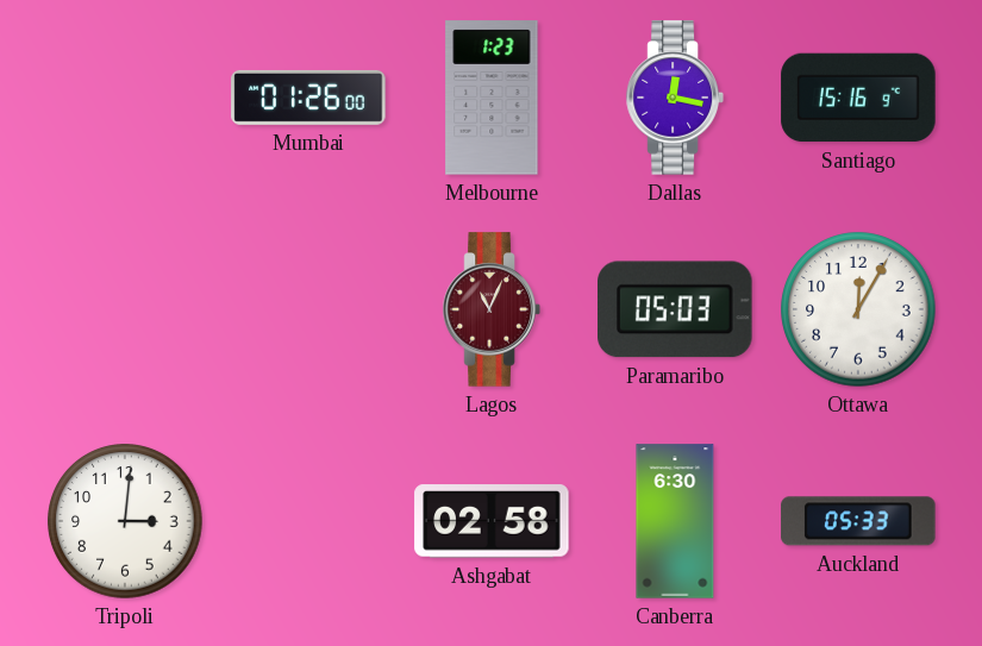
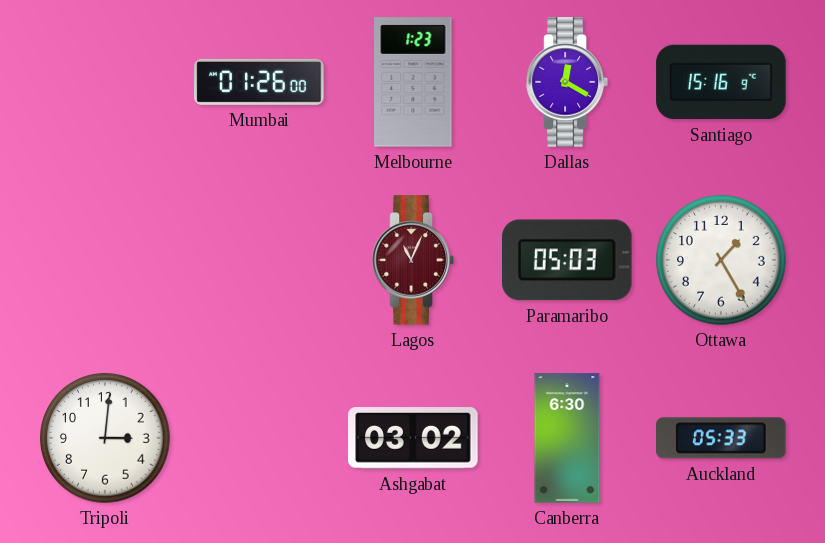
Dallas: 12:17 -> 12:20 (567, 82)
Ottawa: 12:05 -> 1:25 (721, 260)
Ashgabat: 02:58 -> 03:02 (413, 438)
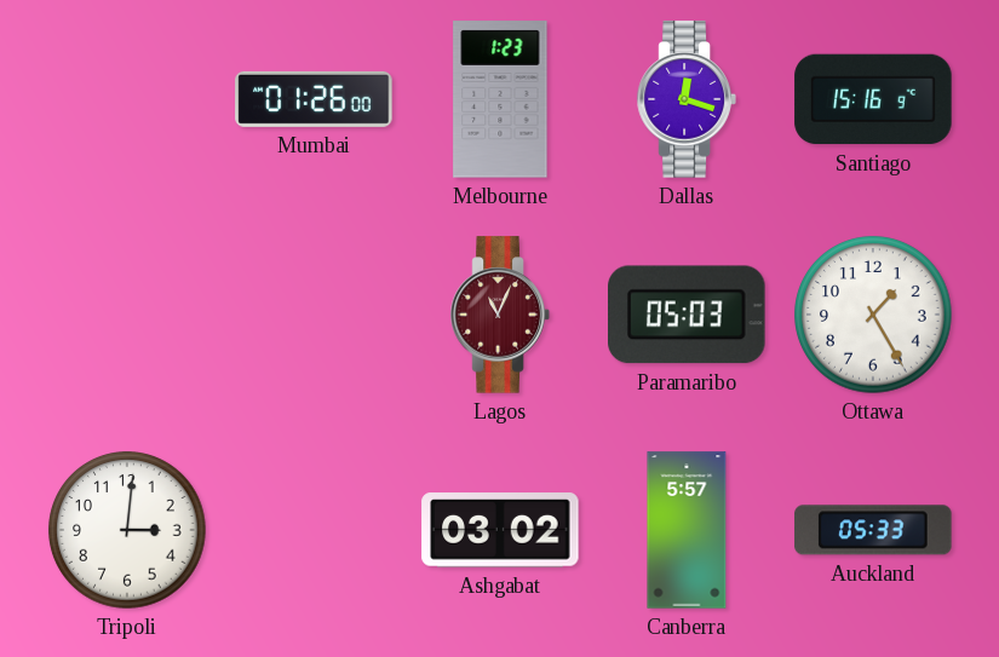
Dallas: 12:20 -> 12:18 (687, 99)
Canberra: 6:30 -> 5:57 (687, 530)
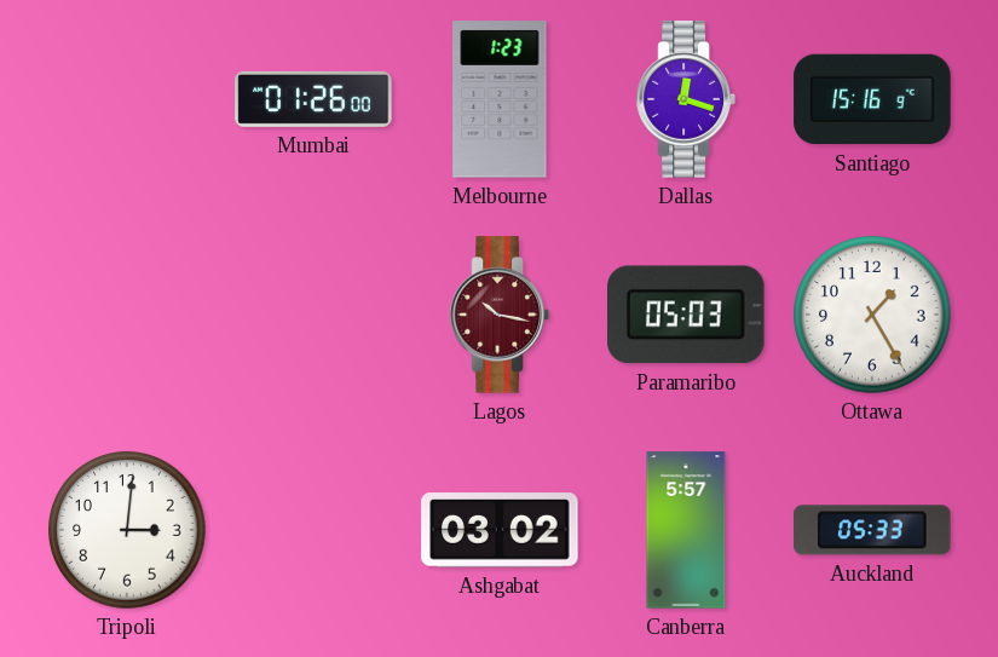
Lagos: 11:04 -> 10:17 (500, 315)
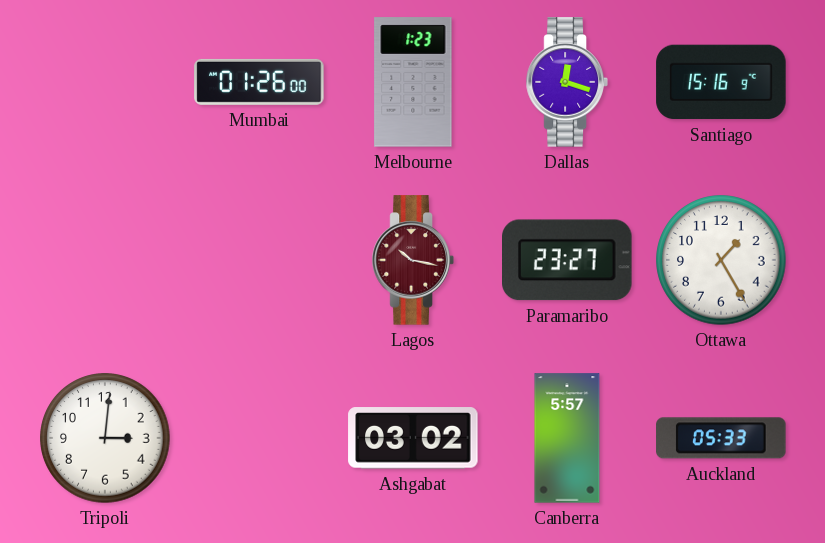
Paramaribo: 05:03 -> 23:27 (568, 260)
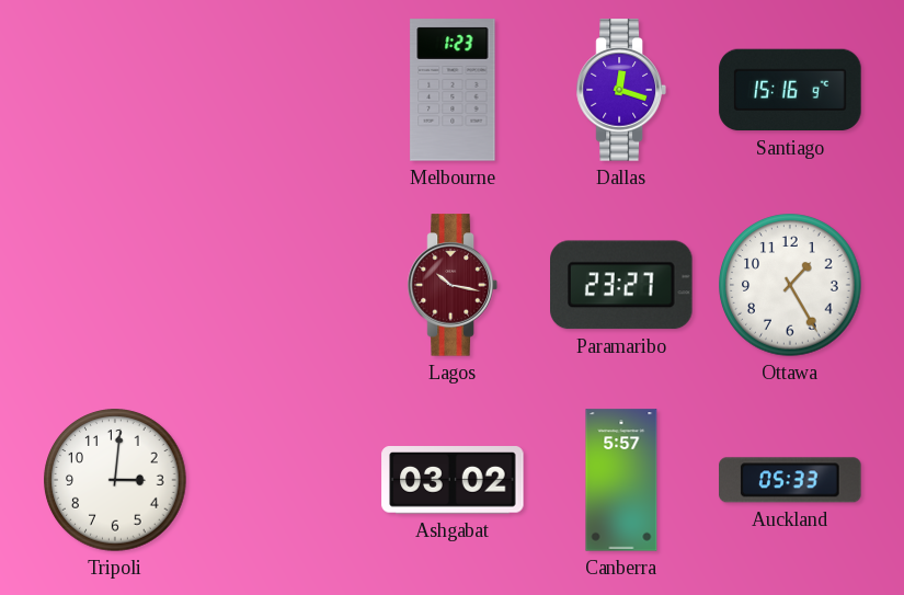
Mumbai: 01:26 -> none (259, 82)
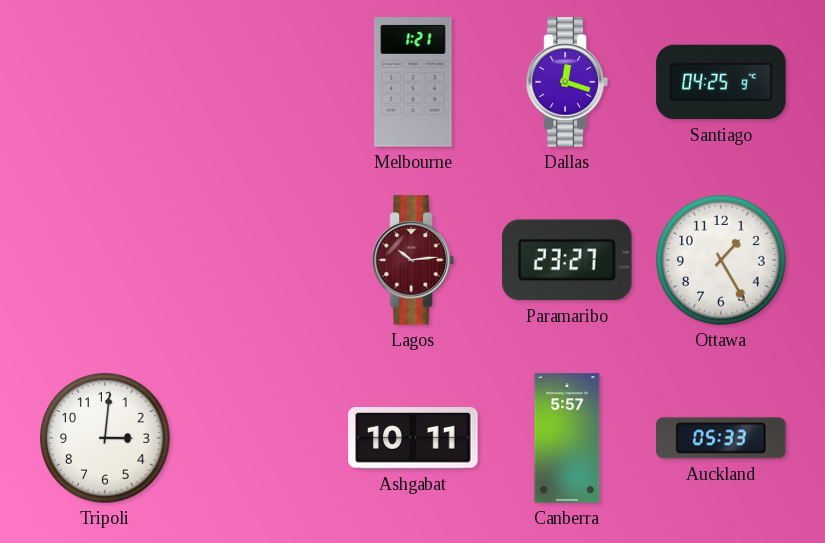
Melbourne: 1:23 -> 1:21 (413, 82)
Santiago: 15:16 -> 04:25 (721, 82)
Lagos: 10:17 -> 10:14 (413, 260)
Ashgabat: 03:02 -> 10:11 (413, 438)
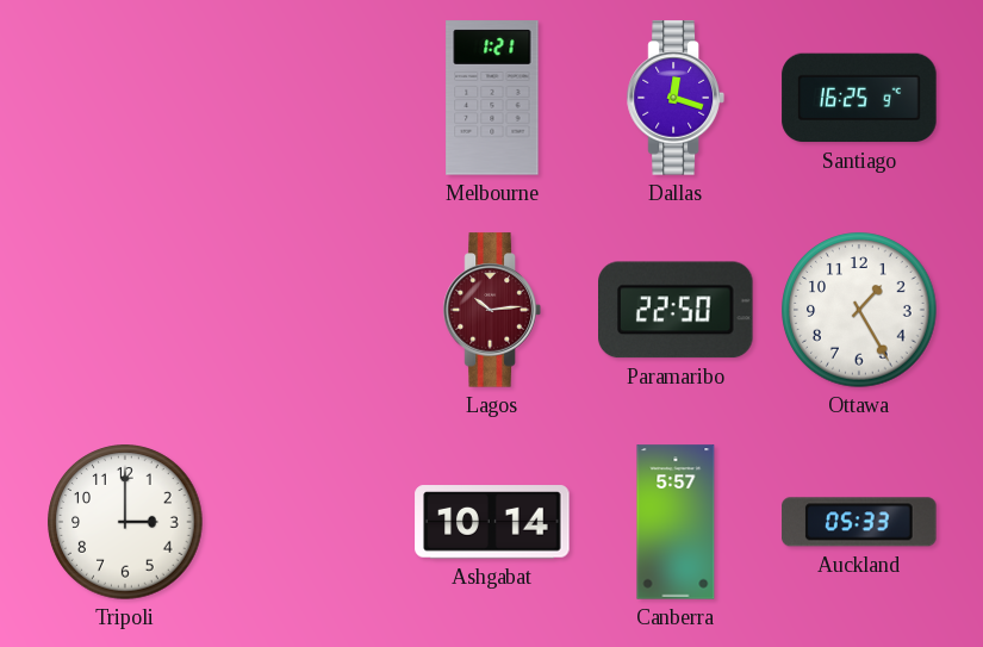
Santiago: 04:25 -> 16:25 (859, 98)
Paramaribo: 23:27 -> 22:50 (677, 310)
Tripoli: 3:01 -> 3:00 (125, 522)
Ashgabat: 10:11 -> 10:14 (492, 522)
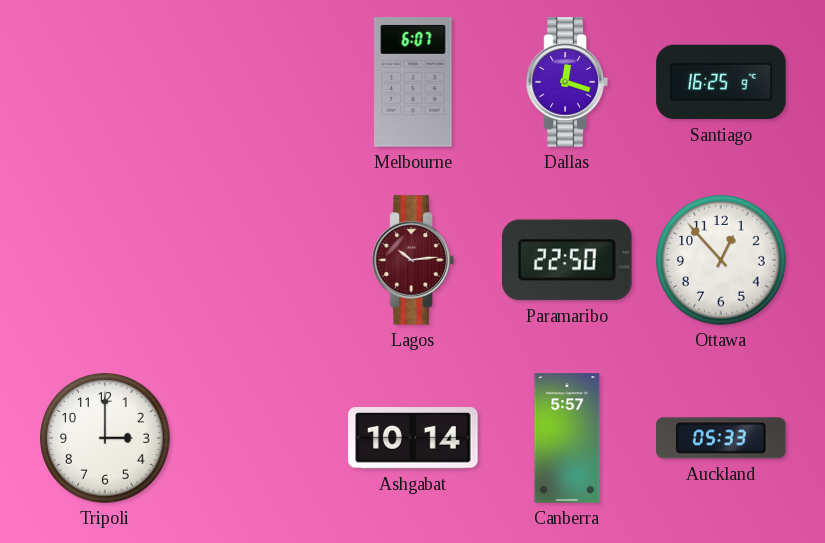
Melbourne: 1:21 -> 6:07 (413, 82)
Ottawa: 1:25 -> 12:53 (721, 260)
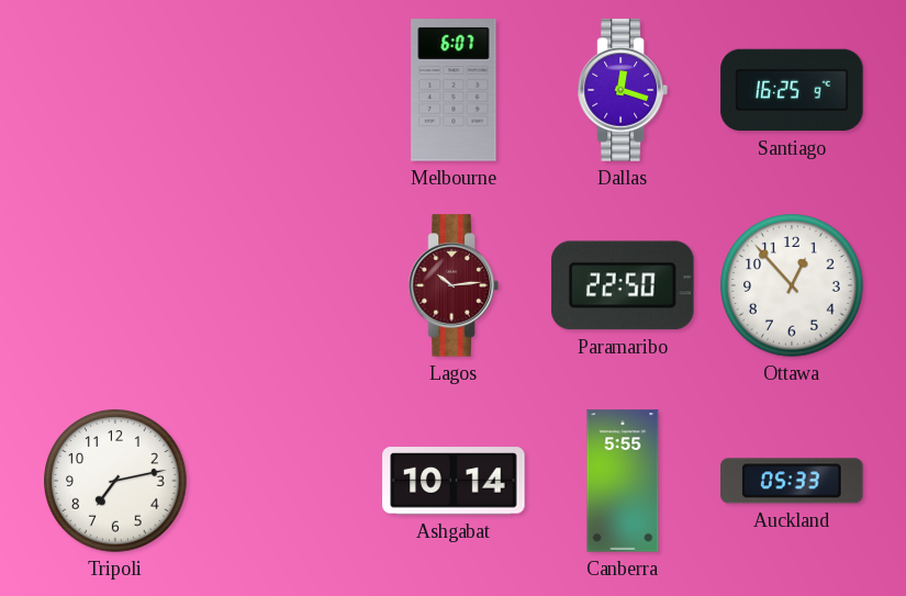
Tripoli: 3:00 -> 7:13 (115, 481)
Canberra: 5:57 -> 5:55 (623, 481)
